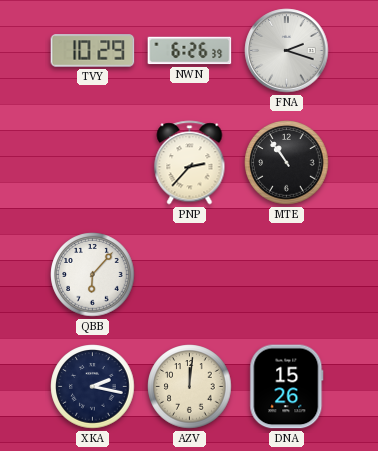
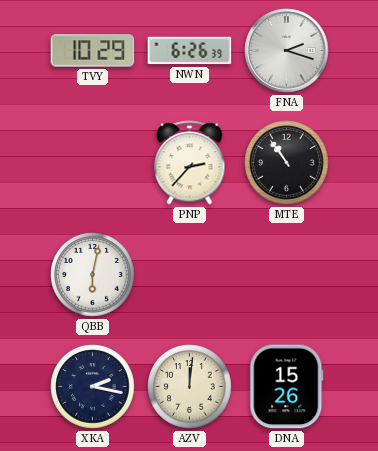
QBB: 6:07 -> 6:02 (93, 275)
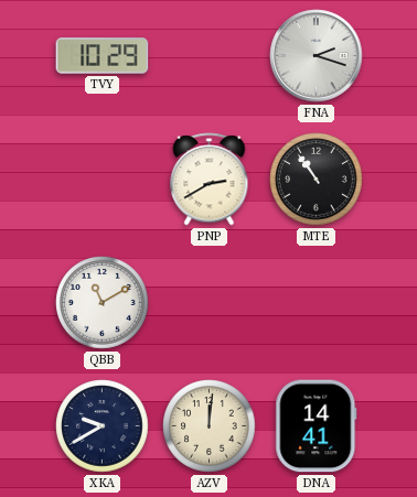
NWN: 6:26 -> none (190, 51)
PNP: 2:37 -> 2:40 (210, 180)
QBB: 6:02 -> 11:10 (103, 303)
XKA: 2:17 -> 9:40 (103, 426)
DNA: 15:26 -> 14:41 (317, 426)
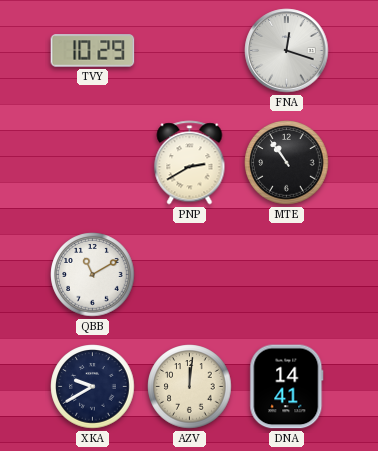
FNA: 2:18 -> 12:18 (287, 51)
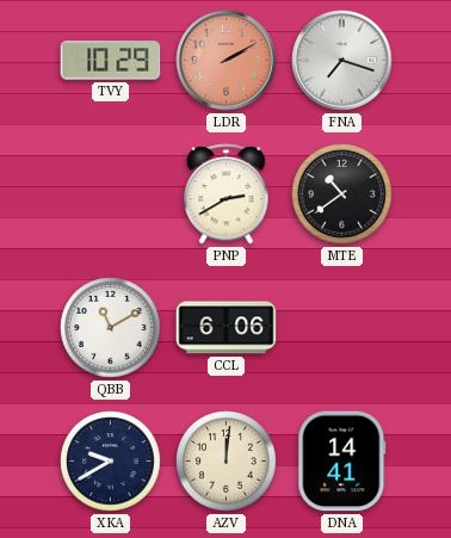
LDR: none -> 2:10 (227, 61)
FNA: 12:18 -> 7:18 (342, 61)
MTE: 10:54 -> 10:39 (342, 194)
CCL: none -> 6:06 (227, 328)
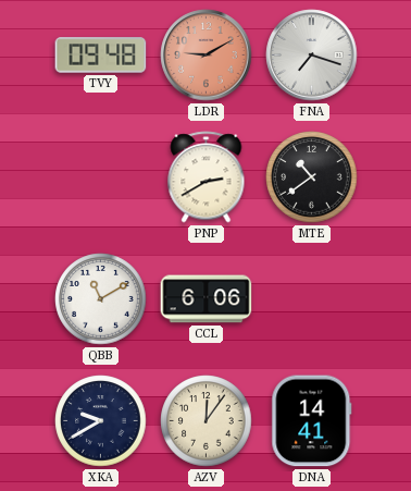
TVY: 10:29 -> 09:48 (101, 56)
LDR: 2:10 -> 9:10 (207, 56)
AZV: 12:01 -> 12:06 (207, 421)
